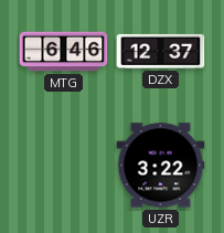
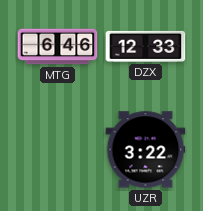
DZX: 12:37 -> 12:33 (146, 46)
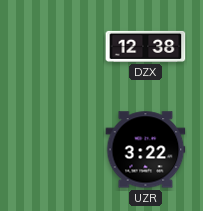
MTG: 6:46 -> none (58, 47)
DZX: 12:33 -> 12:38 (146, 46)
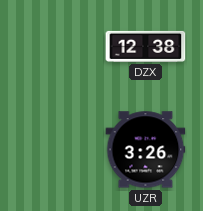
UZR: 3:22 -> 3:26 (146, 150)
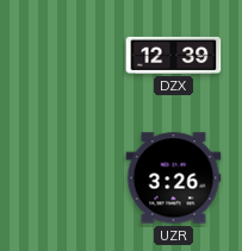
DZX: 12:38 -> 12:39 (174, 55)
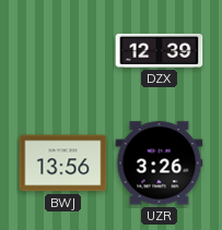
BWJ: none -> 13:56 (63, 164)
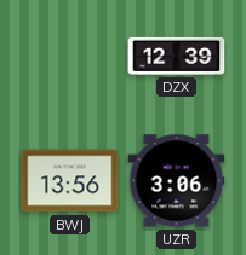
UZR: 3:26 -> 3:06 (177, 181)
